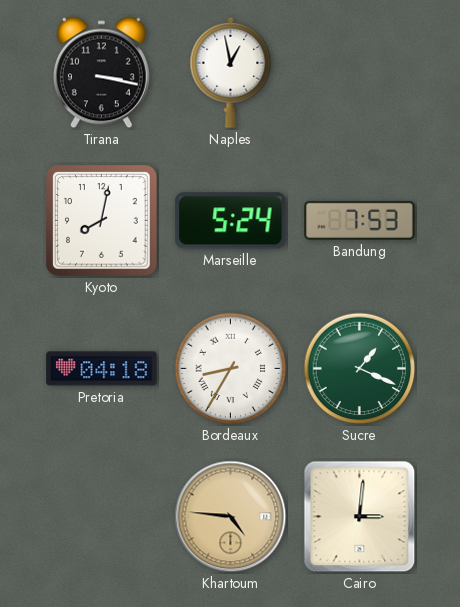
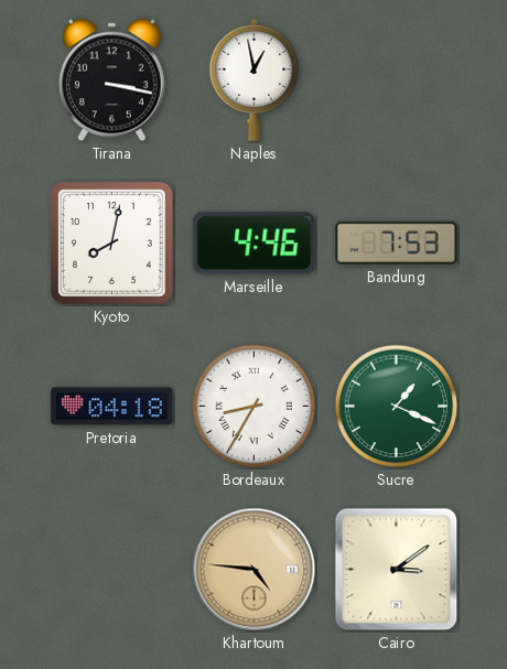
Marseille: 5:24 -> 4:46 (255, 244)
Cairo: 3:01 -> 3:09 (397, 570)
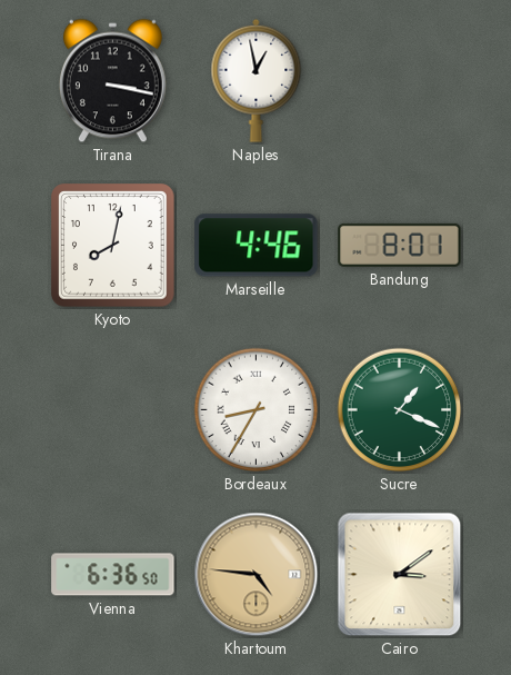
Bandung: 7:53 -> 8:01 (400, 245)
Pretoria: 04:18 -> none (112, 407)
Vienna: none -> 6:36 (113, 575)
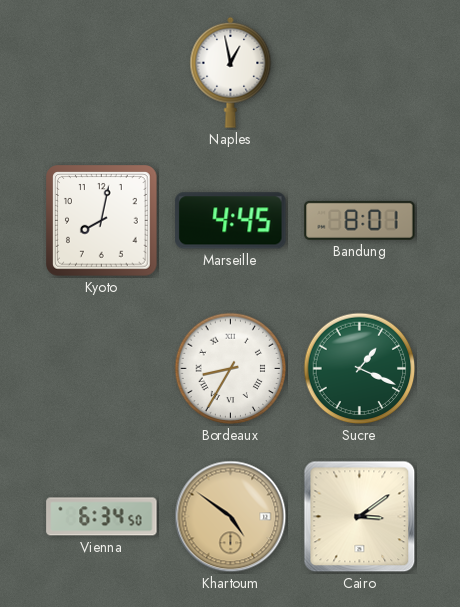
Tirana: 3:17 -> none (112, 81)
Marseille: 4:46 -> 4:45 (231, 221)
Vienna: 6:36 -> 6:34 (102, 517)
Khartoum: 4:46 -> 4:51 (231, 517)
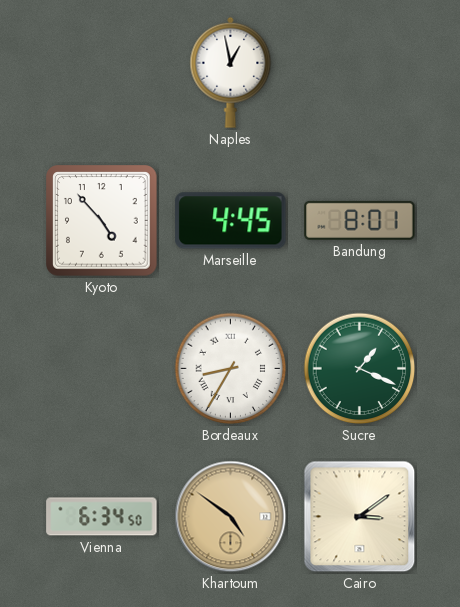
Kyoto: 8:02 -> 4:53 (102, 221)
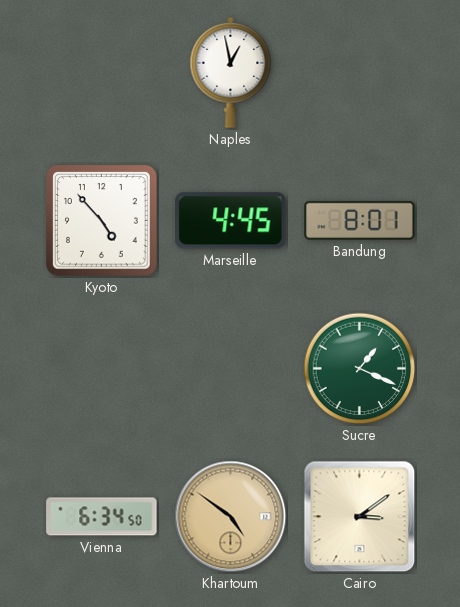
Bordeaux: 8:35 -> none (231, 369)
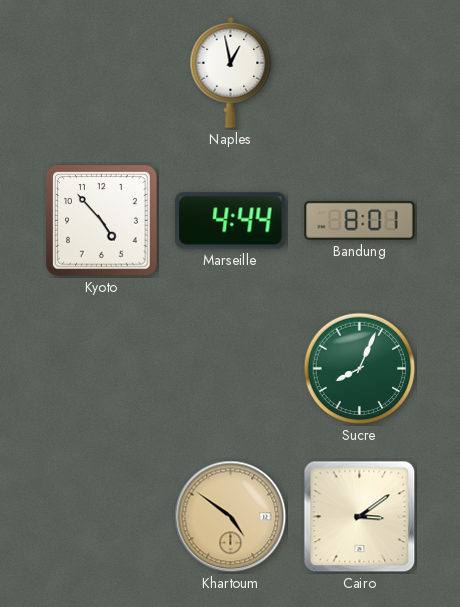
Marseille: 4:45 -> 4:44 (231, 221)
Sucre: 1:19 -> 8:04 (360, 369)
Vienna: 6:34 -> none (102, 517)
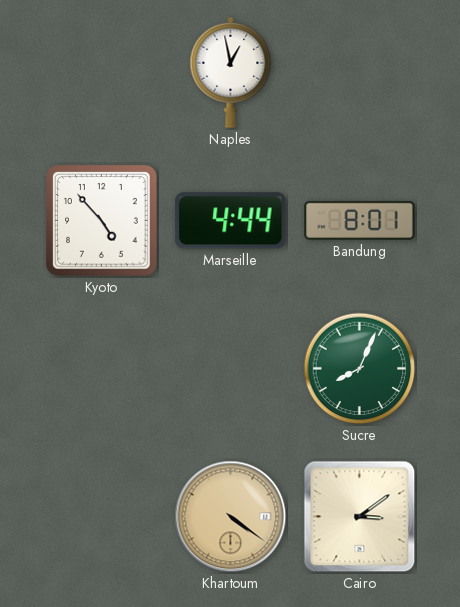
Khartoum: 4:51 -> 4:21 (231, 517)
